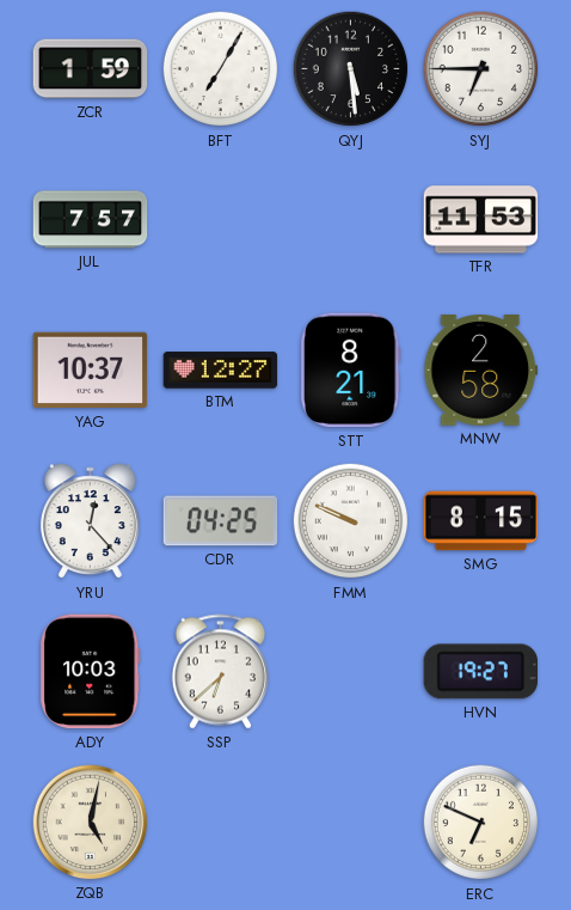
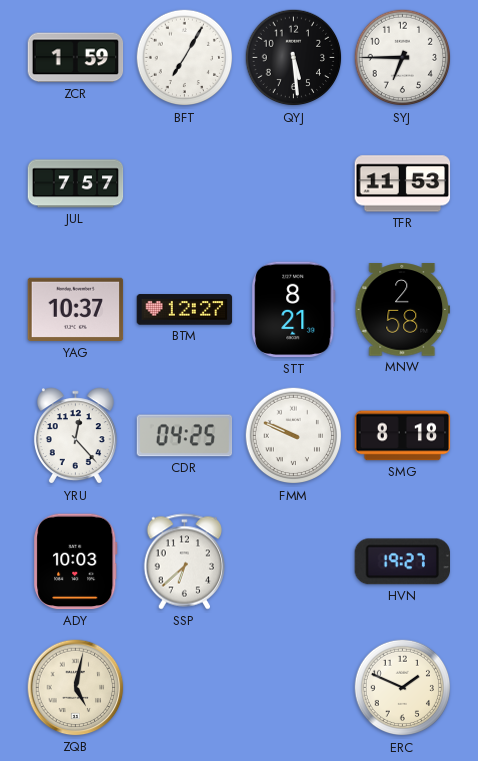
SMG: 8:15 -> 8:18 (403, 436)
ERC: 6:49 -> 1:49 (403, 688)
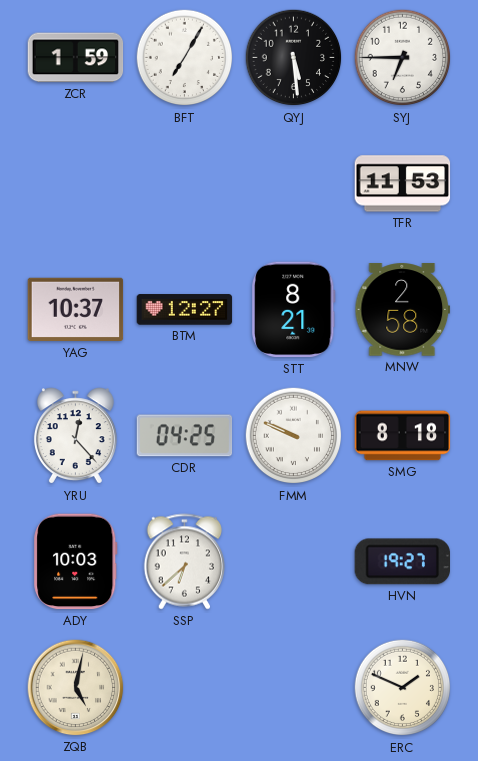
JUL: 7:57 -> none (76, 184)
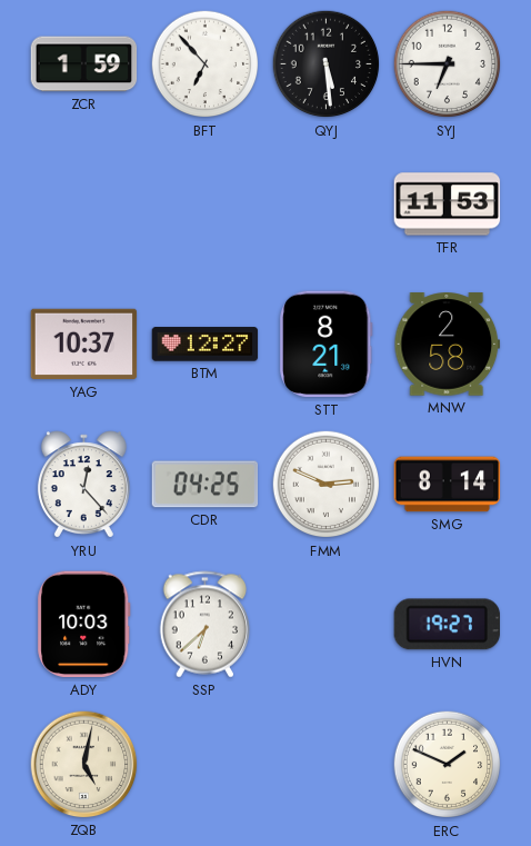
BFT: 7:05 -> 6:53 (206, 64)
FMM: 9:49 -> 2:49 (327, 485)
SMG: 8:18 -> 8:14 (448, 485)
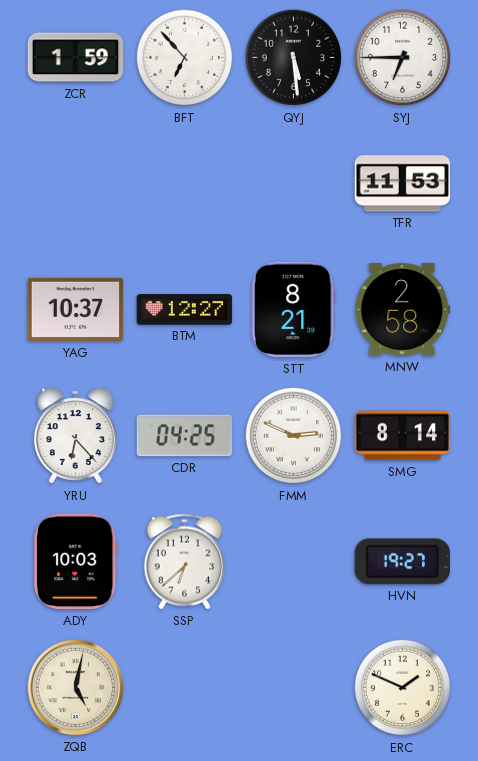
YRU: 12:23 -> 6:23 (75, 436)
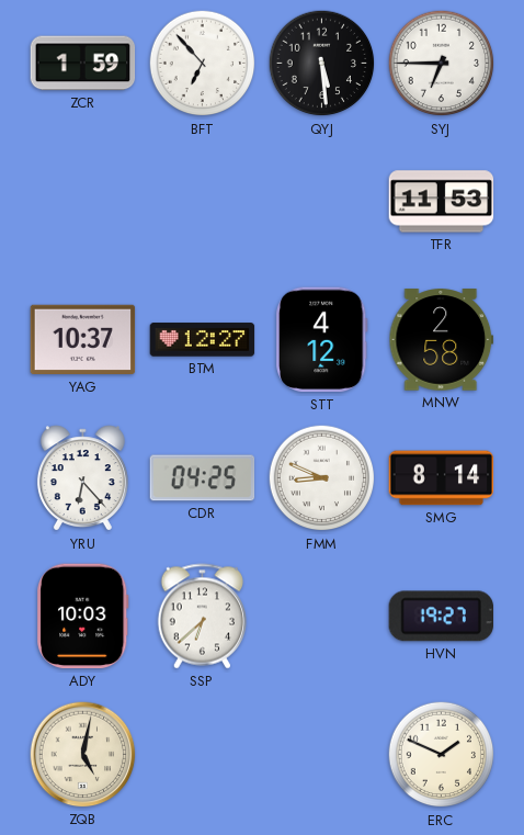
STT: 8:21 -> 4:12 (322, 340)
FMM: 2:49 -> 8:49 (322, 478)
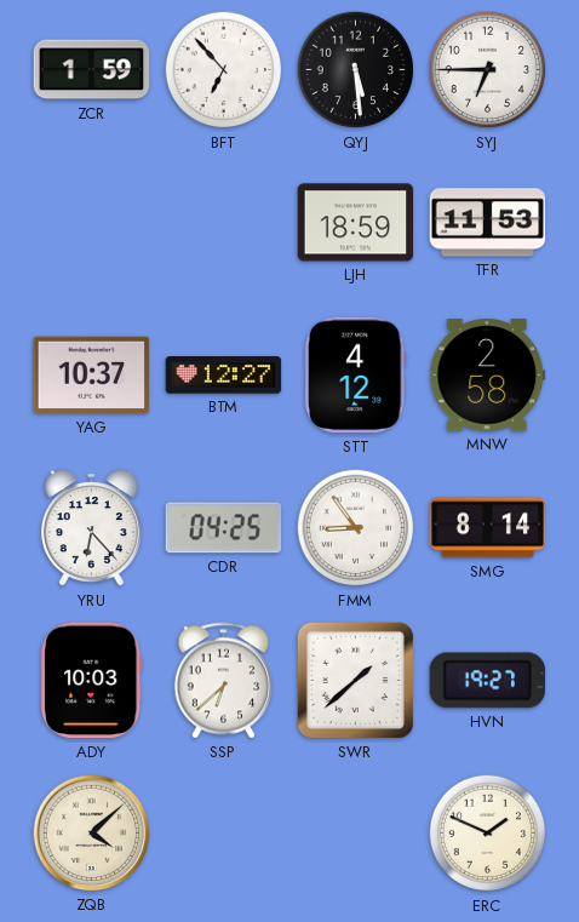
LJH: none -> 18:59 (356, 223)
FMM: 8:49 -> 8:54 (356, 528)
SWR: none -> 1:38 (355, 680)
ZQB: 5:02 -> 4:08 (92, 834)
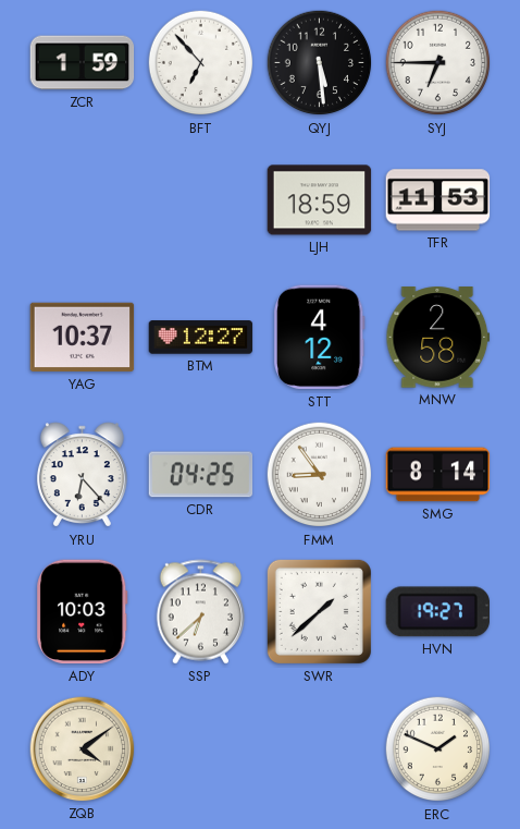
ZQB: 4:08 -> 4:09 (83, 749)
